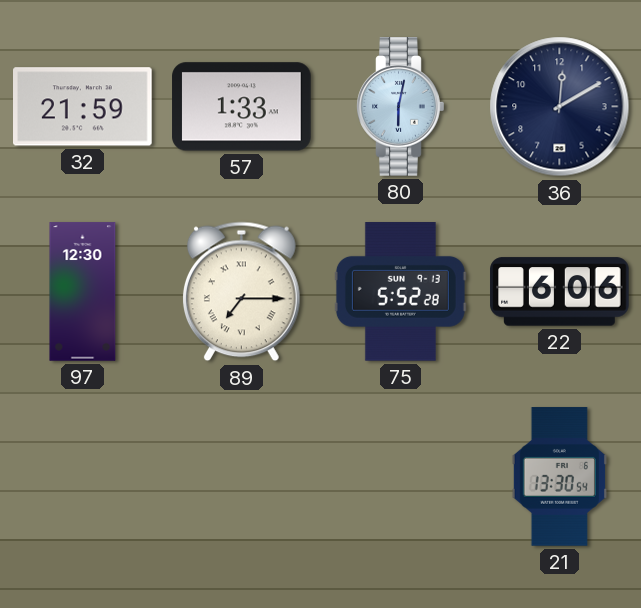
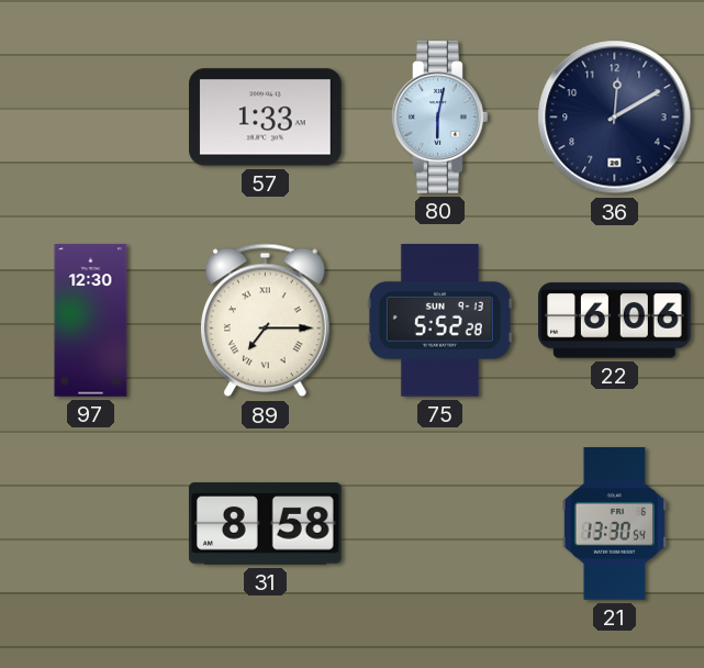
32: 21:59 -> none (83, 107)
31: none -> 8:58 (265, 524)
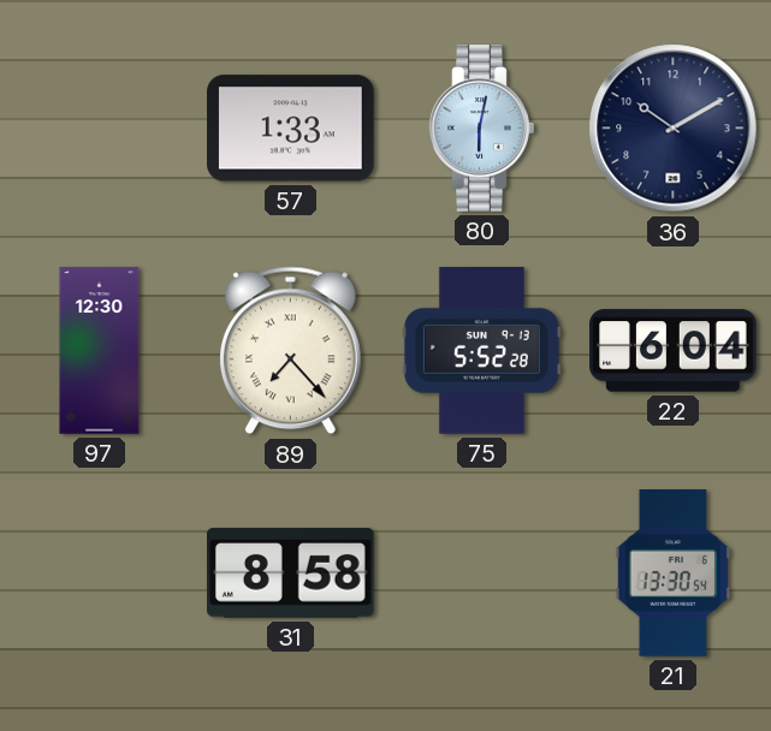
36: 12:10 -> 10:10 (674, 129)
89: 7:15 -> 7:23 (290, 351)
22: 6:06 -> 6:04 (674, 351)
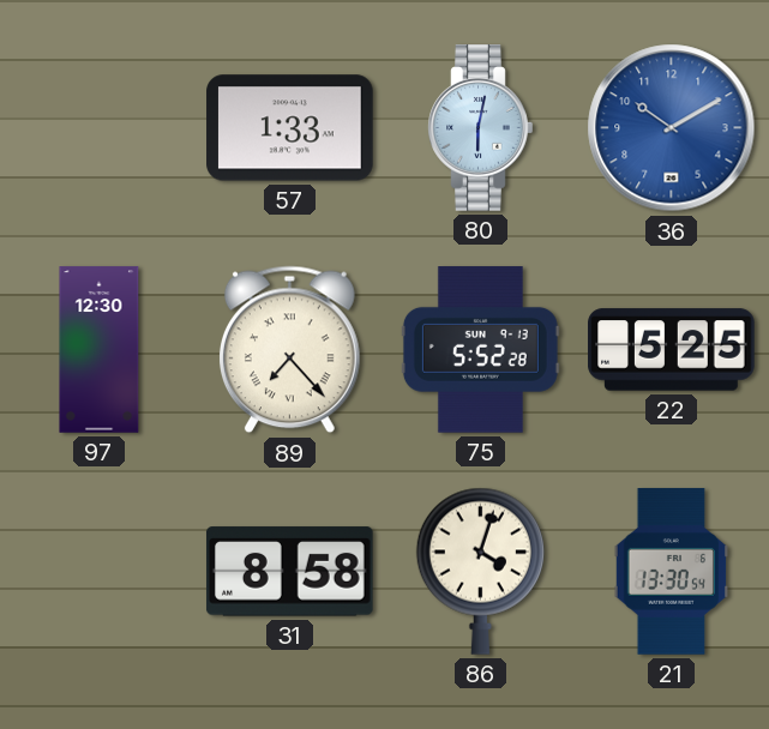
36 dial: navy -> blue (672, 128)
22: 6:04 -> 5:25 (672, 350)
86: none -> 4:03 (480, 571)
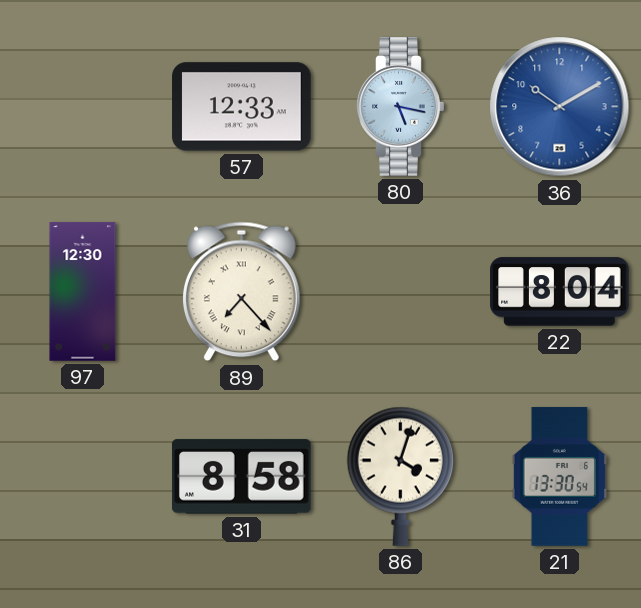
57: 1:33 -> 12:33 (242, 107)
80: 6:02 -> 5:17 (401, 107)
75: 5:52 -> none (480, 350)
22: 5:25 -> 8:04 (560, 292)
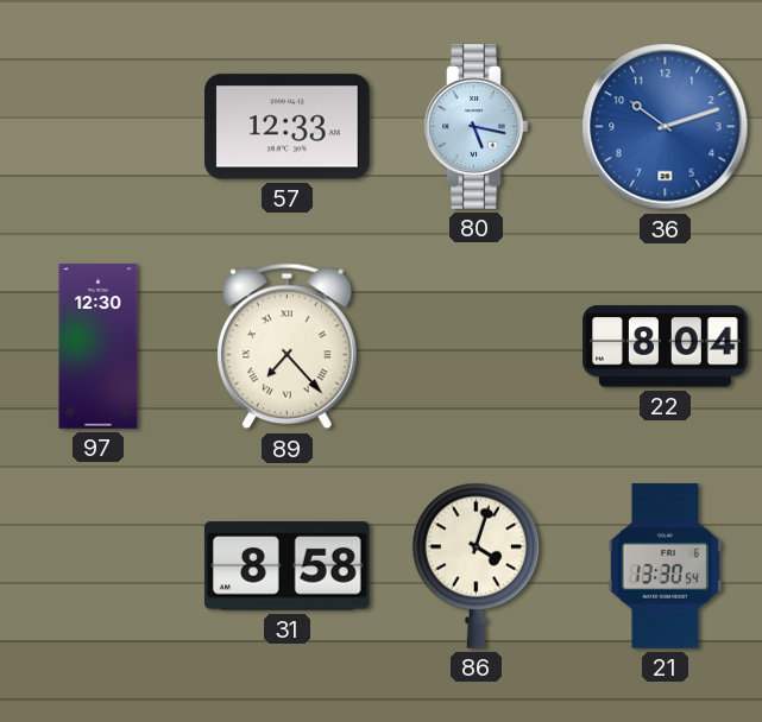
36: 10:10 -> 10:12 (666, 127)
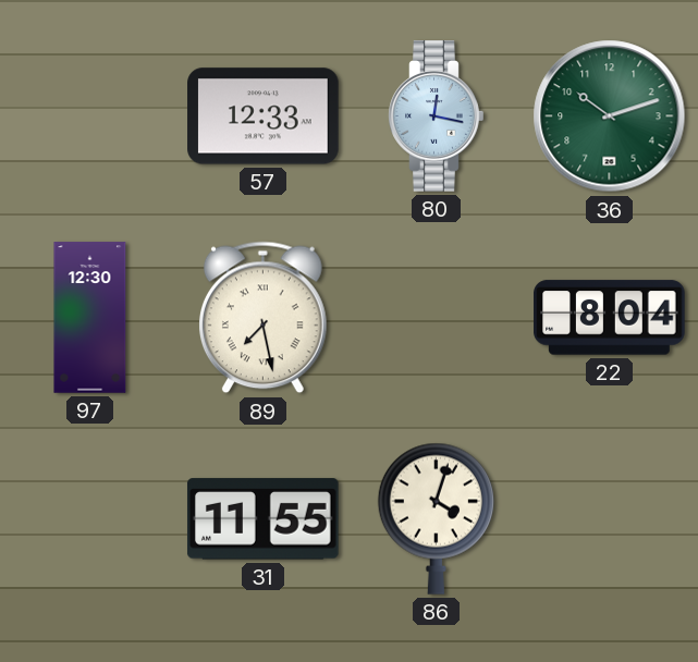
80: 5:17 -> 12:17 (437, 117)
36 dial: blue -> green (610, 117)
89: 7:23 -> 7:28 (262, 318)
31: 8:58 -> 11:55 (262, 519)
21: 13:30 -> none (665, 566)
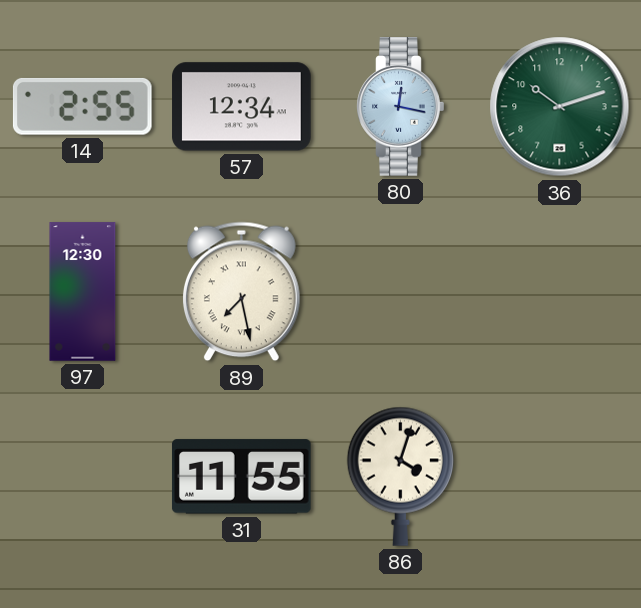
14: none -> 2:55 (82, 106)
57: 12:33 -> 12:34 (242, 107)
22: 8:04 -> none (610, 318)
